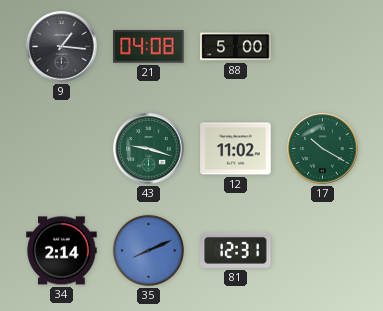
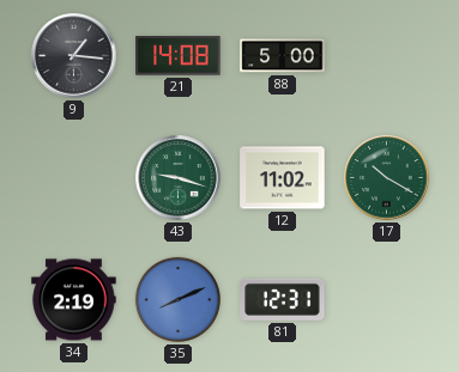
21: 04:08 -> 14:08 (179, 56)
34: 2:14 -> 2:19 (74, 300)
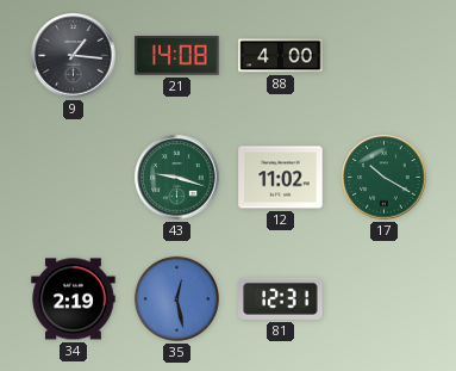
88: 5:00 -> 4:00 (281, 56)
35: 8:11 -> 12:28 (176, 298)
